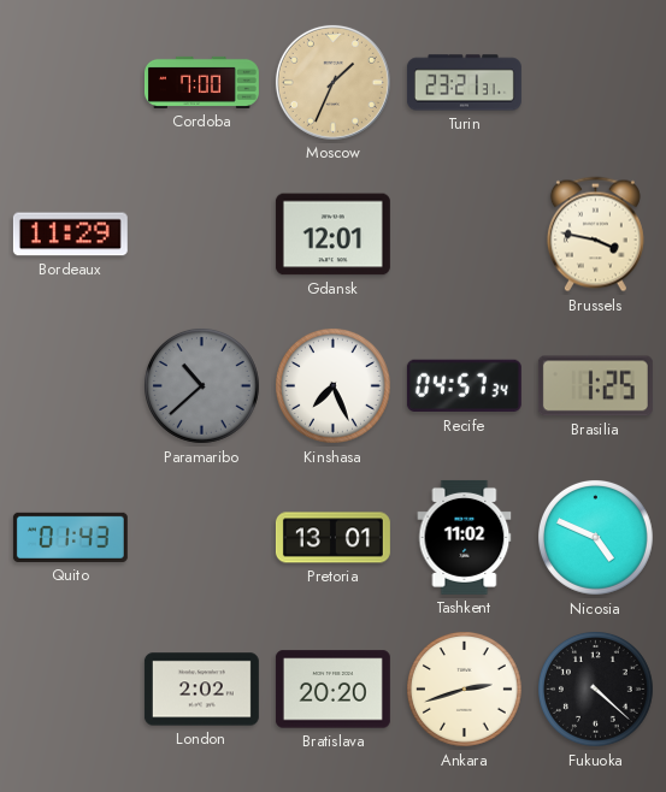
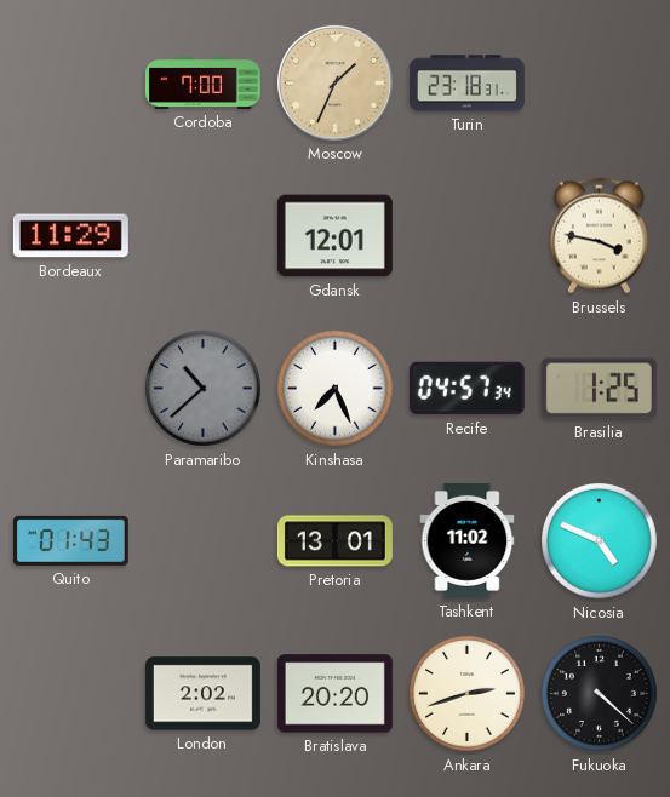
Turin: 23:21 -> 23:18 (466, 84)
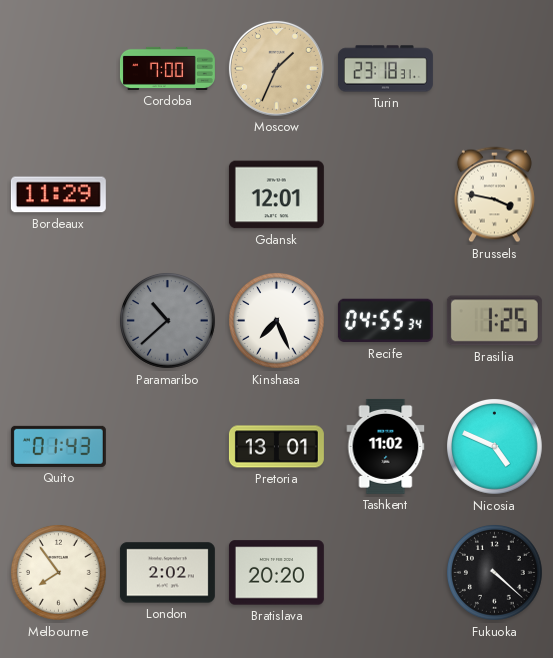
Recife: 04:57 -> 04:55 (385, 321)
Melbourne: none -> 7:54 (59, 573)
Ankara: 2:42 -> none (468, 694)
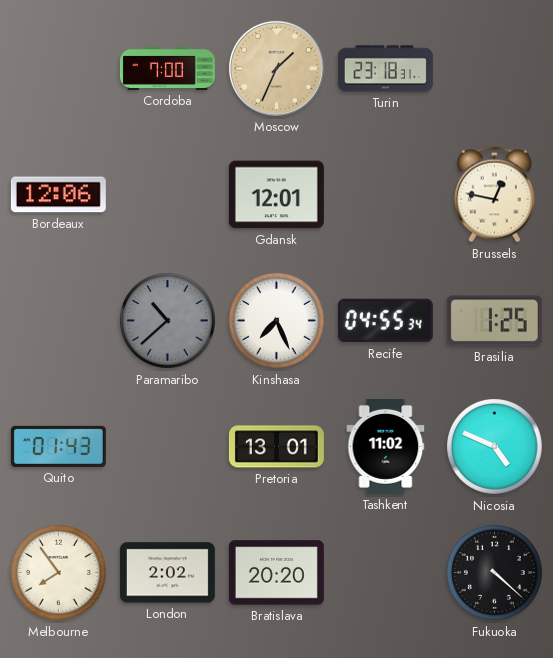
Bordeaux: 11:29 -> 12:06 (58, 195)
Brussels: 3:47 -> 12:47 (494, 195)
